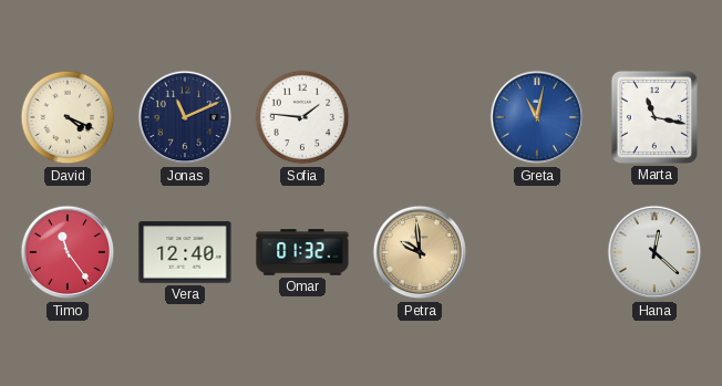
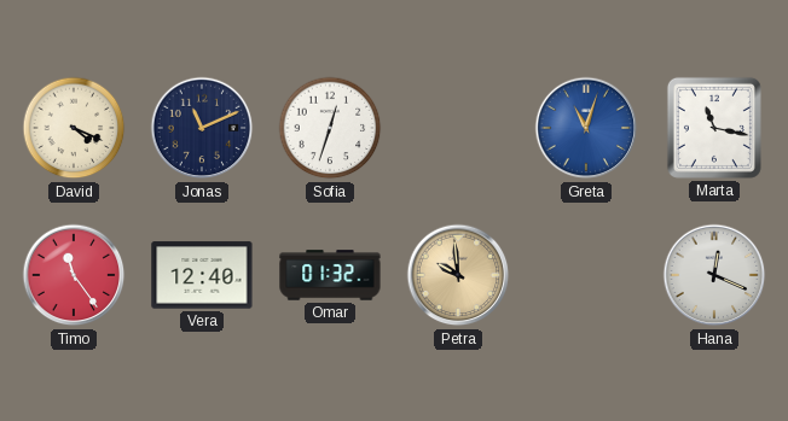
Sofia: 1:46 -> 12:33 (330, 128)
Greta: 11:02 -> 11:03 (586, 128)
Hana: 12:22 -> 12:19 (714, 275)
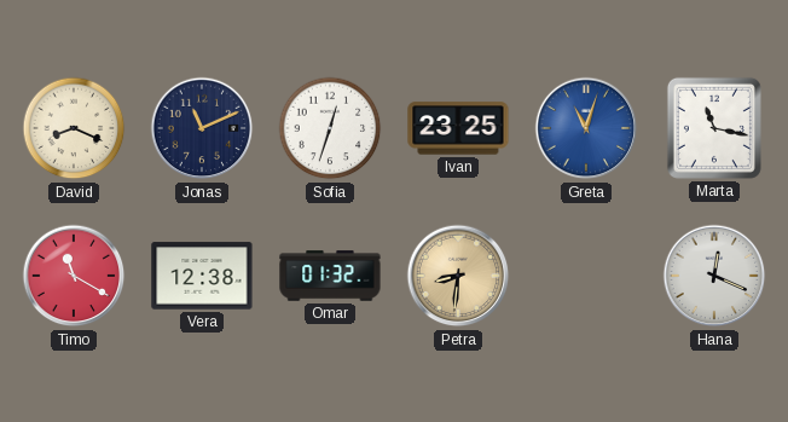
David: 4:19 -> 8:19 (74, 128)
Ivan: none -> 23:25 (458, 128)
Timo: 11:24 -> 11:20 (74, 276)
Vera: 12:40 -> 12:38 (202, 276)
Petra: 9:59 -> 8:31 (458, 276)
